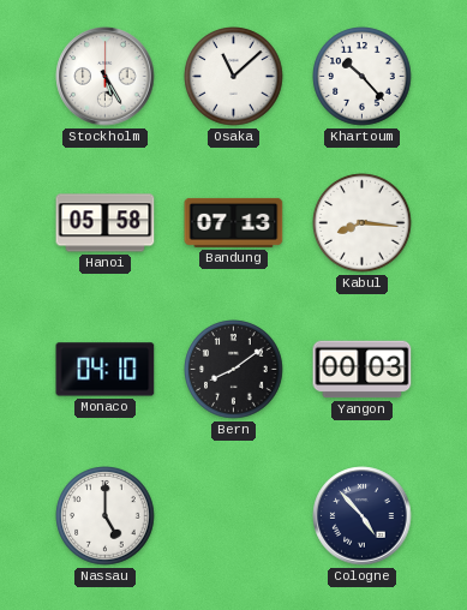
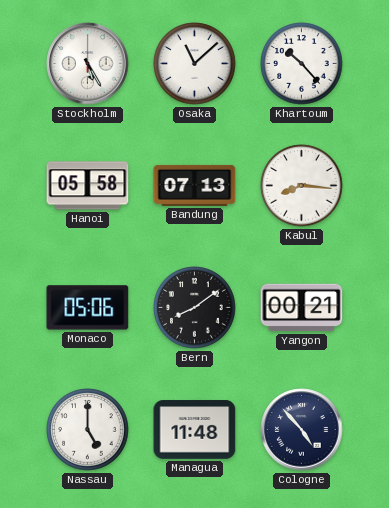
Monaco: 04:10 -> 05:06 (88, 308)
Yangon: 00:03 -> 00:21 (302, 308)
Managua: none -> 11:48 (195, 430)
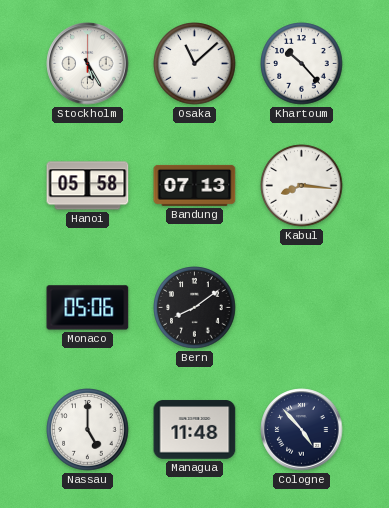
Yangon: 00:21 -> none (302, 308)
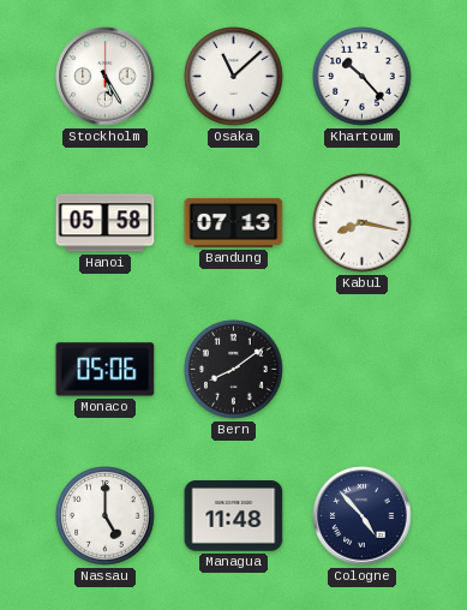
Kabul: 8:16 -> 8:17 (363, 223)
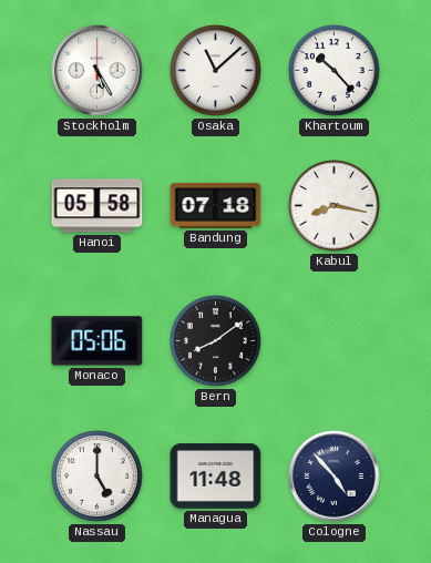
Bandung: 07:13 -> 07:18 (216, 205)
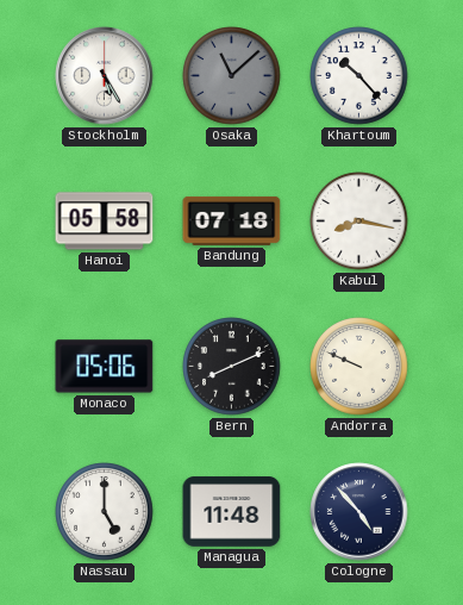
Osaka dial: white -> grey (232, 76)
Bern: 8:09 -> 8:11 (232, 367)
Andorra: none -> 9:49 (359, 367)
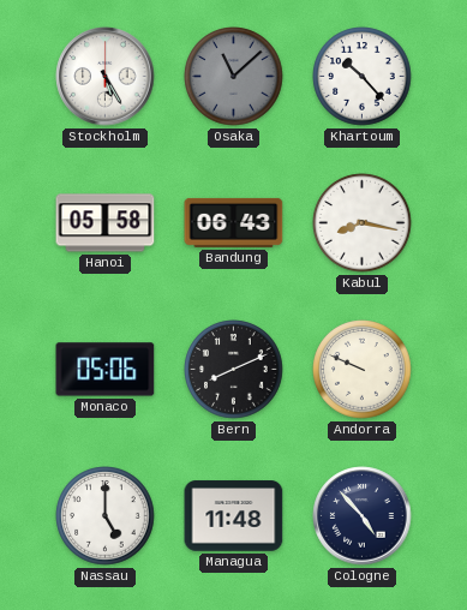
Bandung: 07:18 -> 06:43 (234, 222)
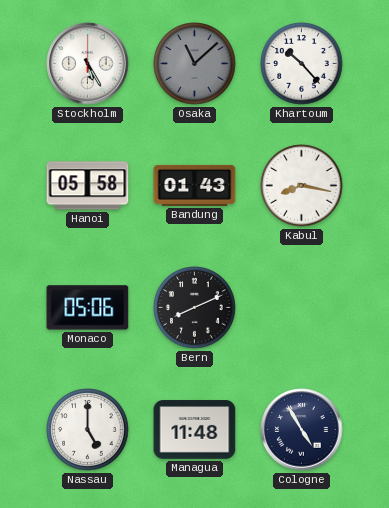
Bandung: 06:43 -> 01:43 (195, 185)
Andorra: 9:49 -> none (363, 370)
Cologne: 4:53 -> 4:55 (302, 430)
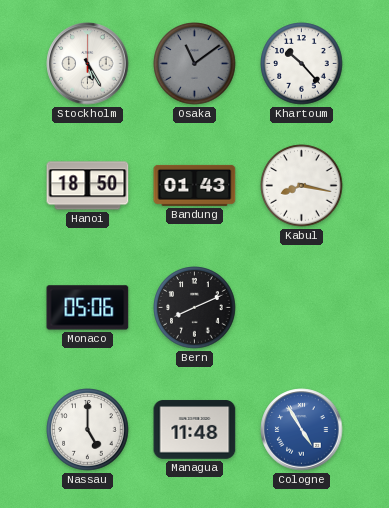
Osaka: 11:08 -> 11:09 (195, 64)
Hanoi: 05:58 -> 18:50 (88, 186)
Cologne dial: navy -> blue (302, 430)
